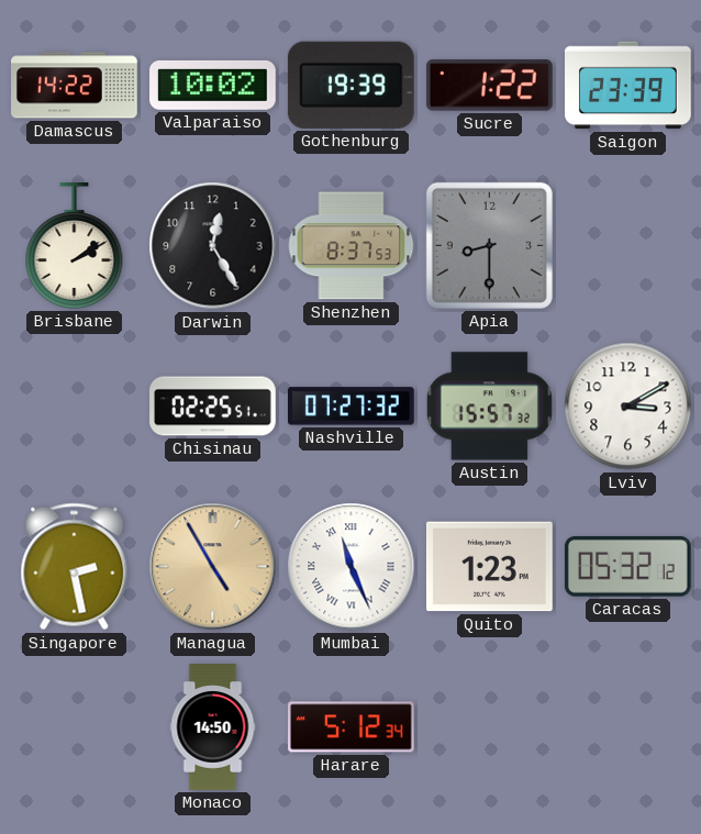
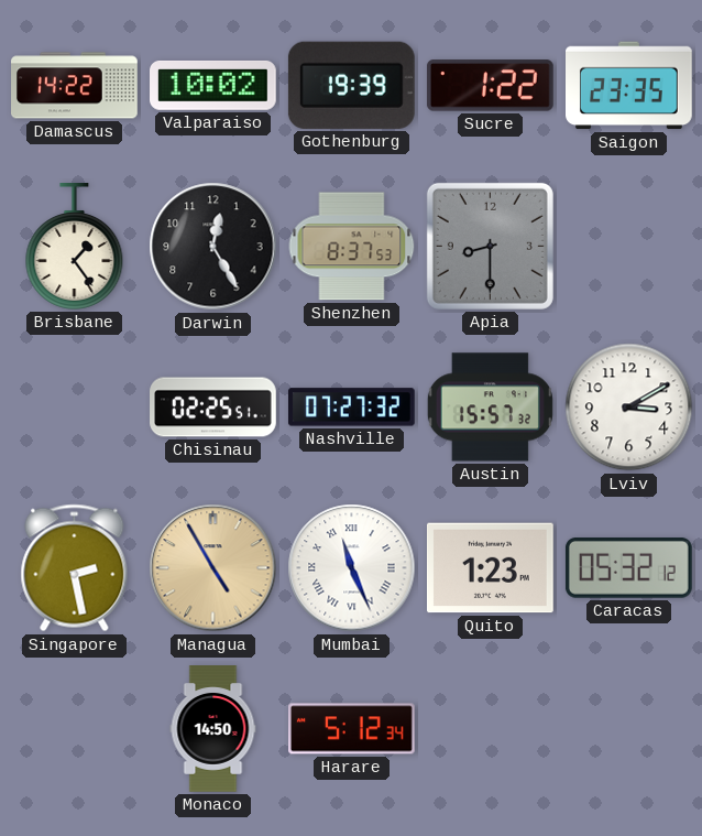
Saigon: 23:39 -> 23:35 (629, 86)
Brisbane: 2:09 -> 1:24 (75, 247)
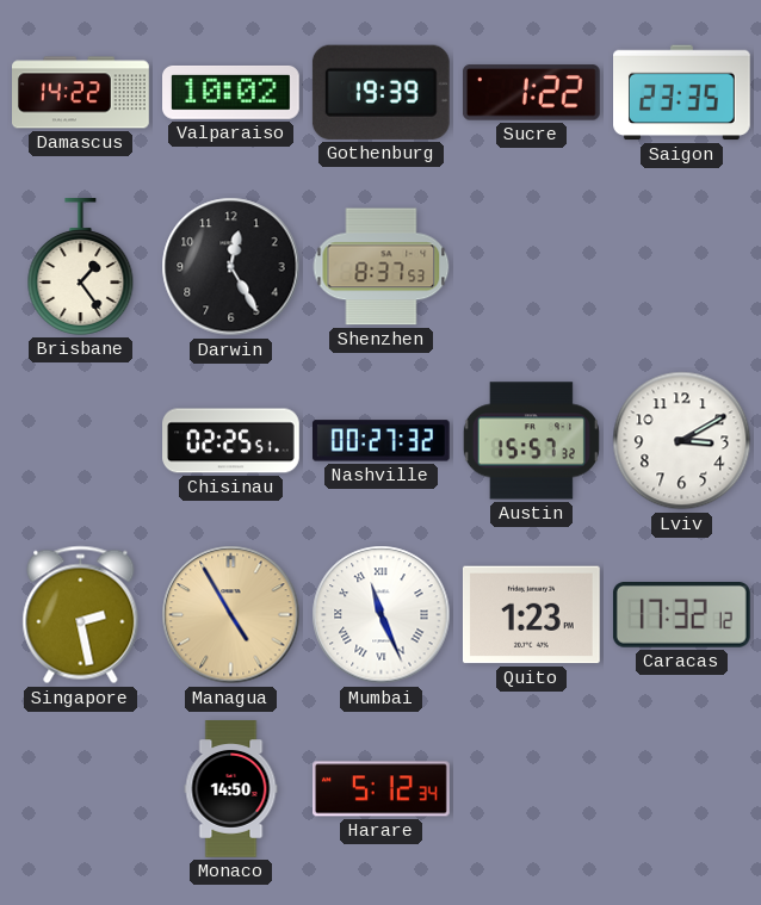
Apia: 8:30 -> none (490, 246)
Nashville: 07:27 -> 00:27 (380, 441)
Caracas: 05:32 -> 17:32 (681, 615)
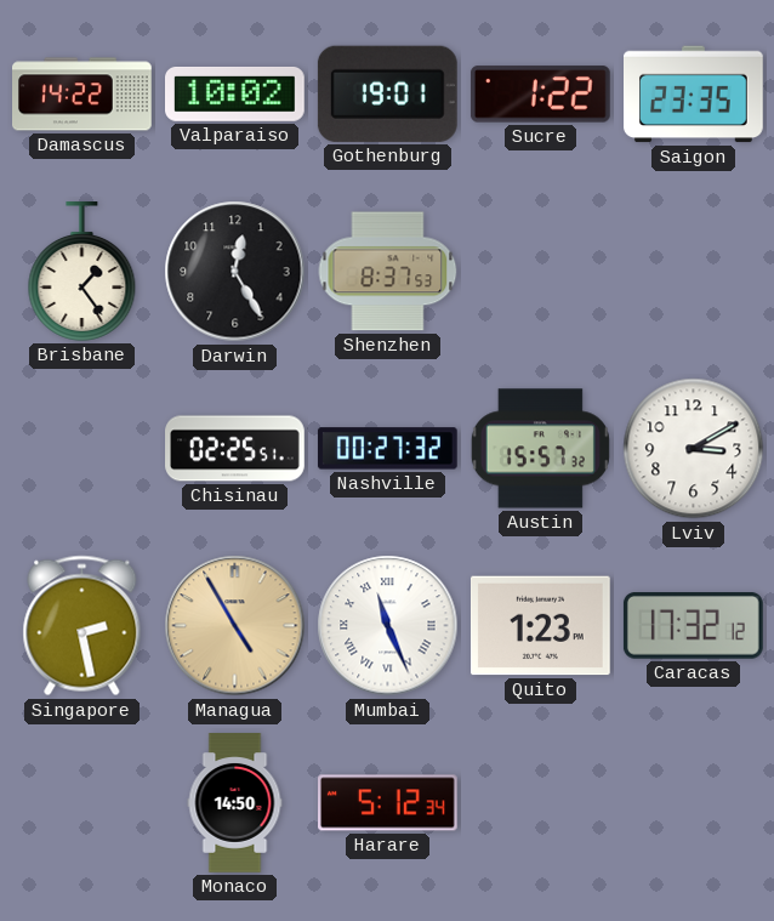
Gothenburg: 19:39 -> 19:01 (387, 93)
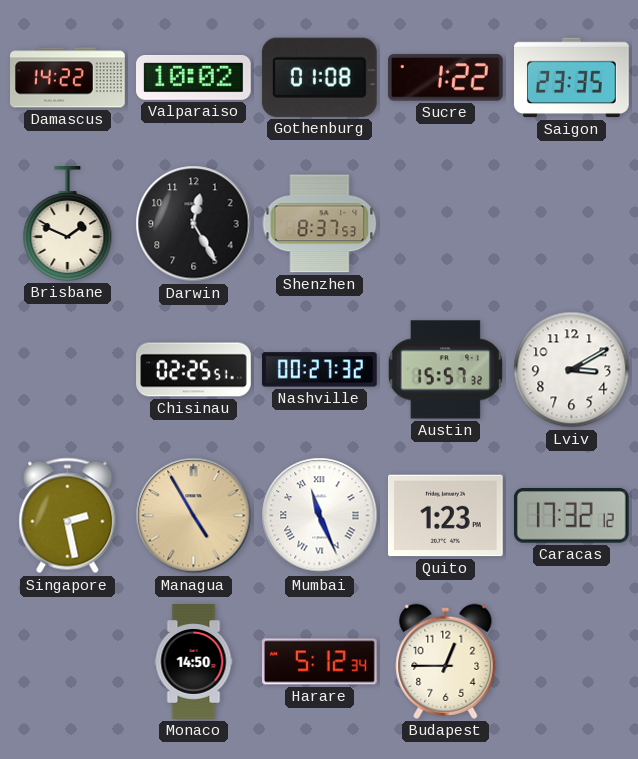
Gothenburg: 19:01 -> 01:08 (319, 77)
Brisbane: 1:24 -> 1:49 (68, 224)
Budapest: none -> 12:45 (446, 661)
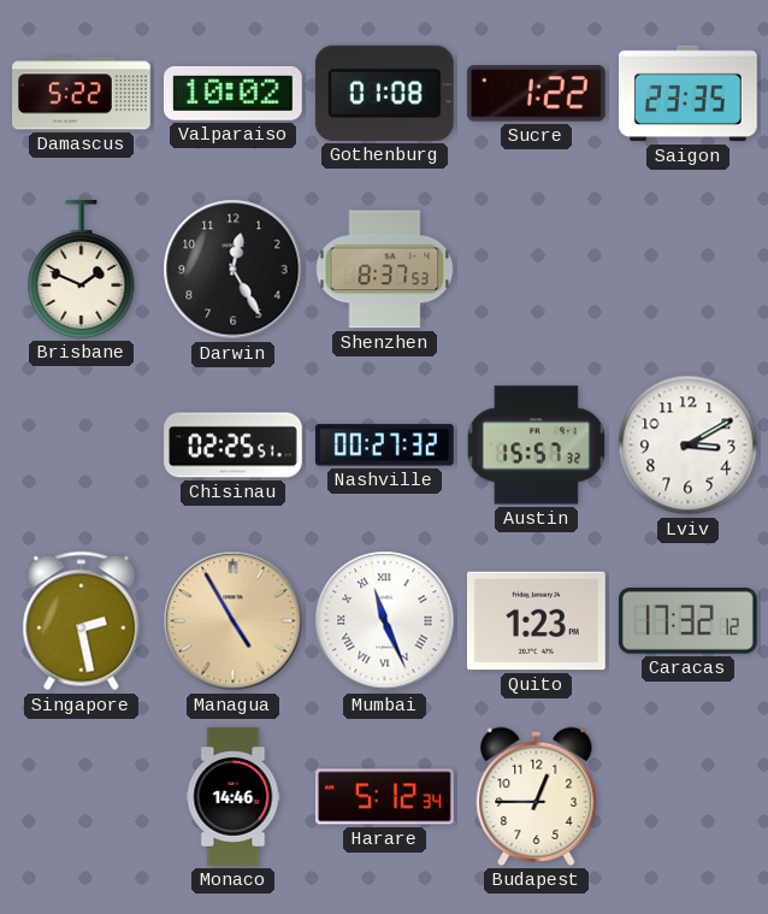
Damascus: 14:22 -> 5:22 (82, 94)
Monaco: 14:50 -> 14:46 (234, 797)
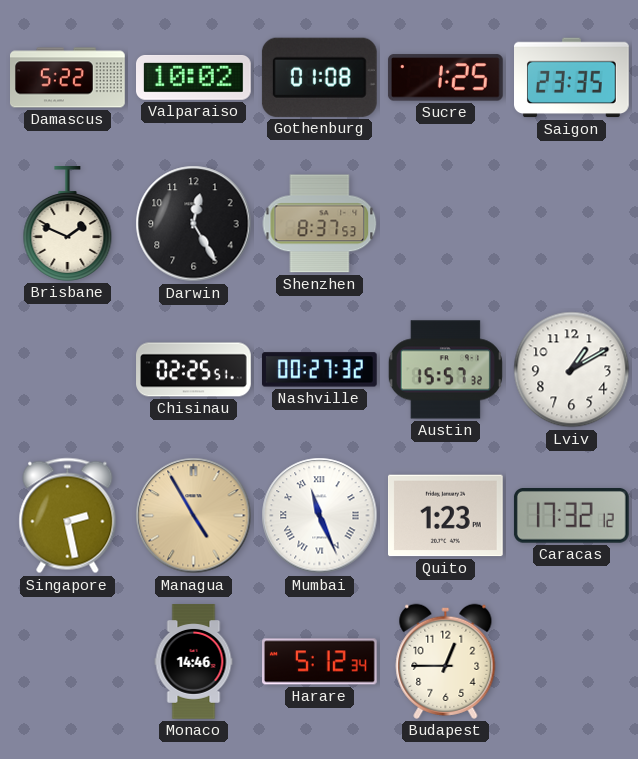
Sucre: 1:22 -> 1:25 (445, 78)
Lviv: 3:10 -> 1:10 (572, 370)
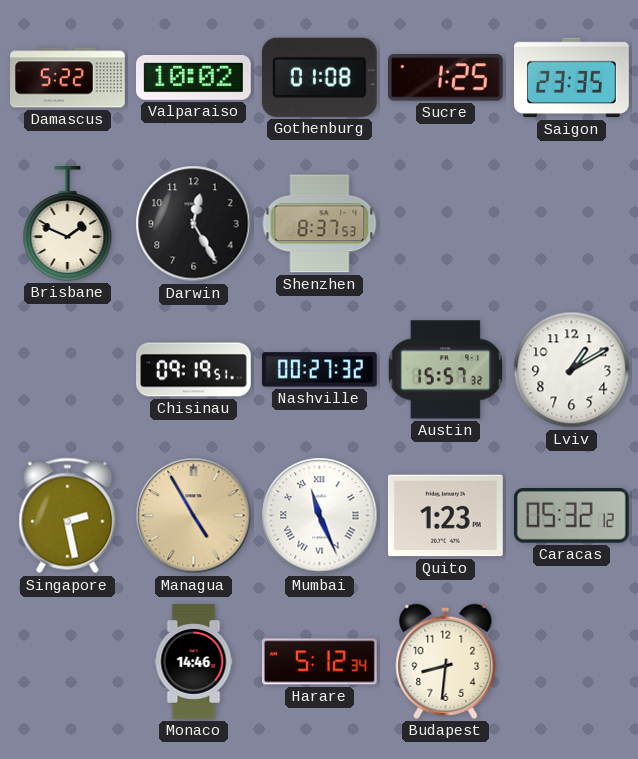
Chisinau: 02:25 -> 09:19 (194, 370)
Caracas: 17:32 -> 05:32 (571, 516)
Budapest: 12:45 -> 8:31 (446, 661)
